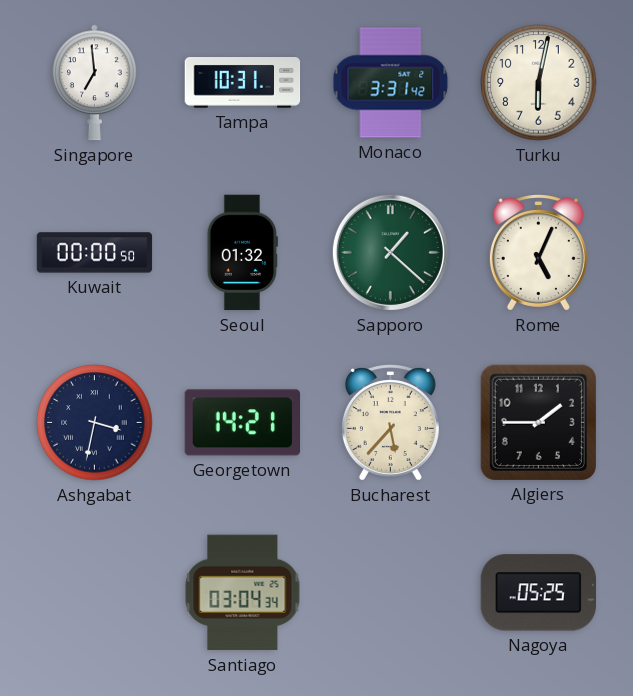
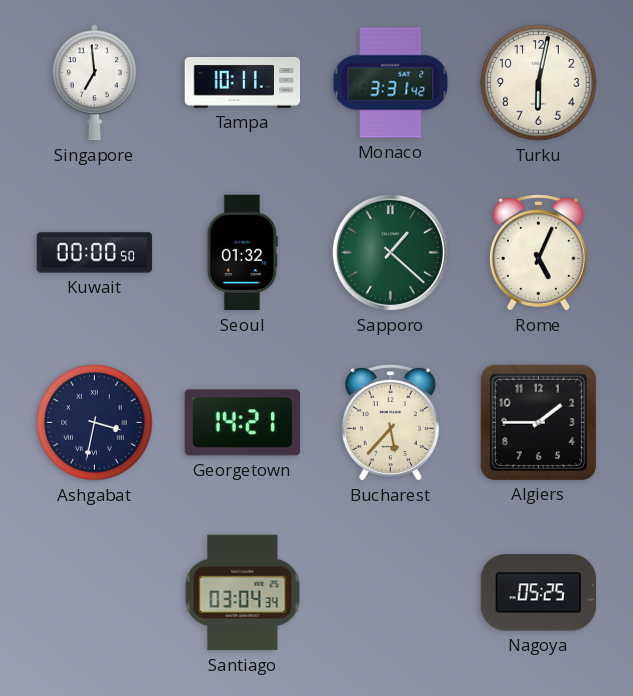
Tampa: 10:31 -> 10:11 (243, 83)
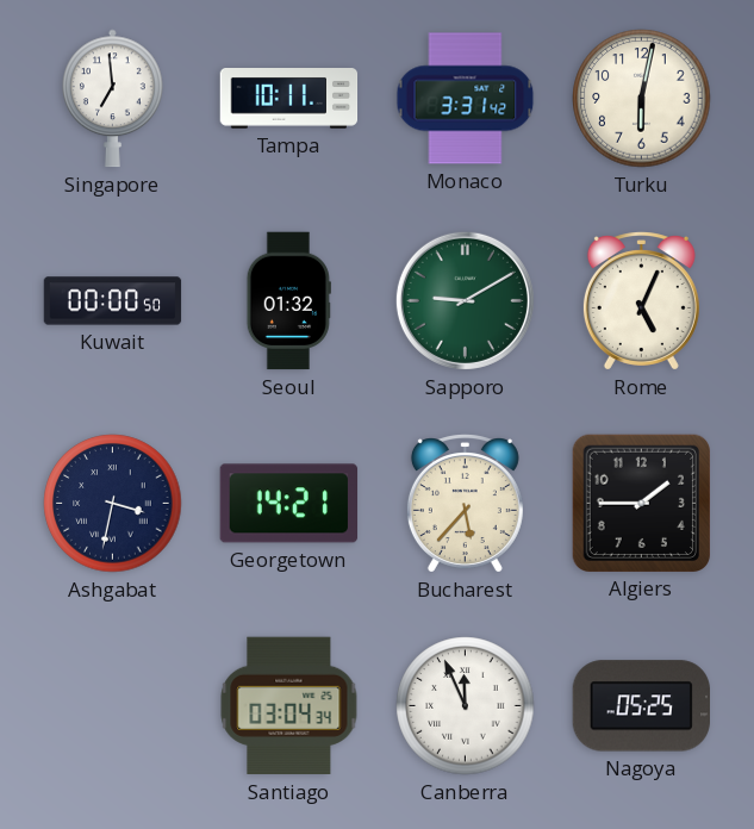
Sapporo: 1:22 -> 9:10 (465, 300)
Canberra: none -> 11:56 (466, 706)
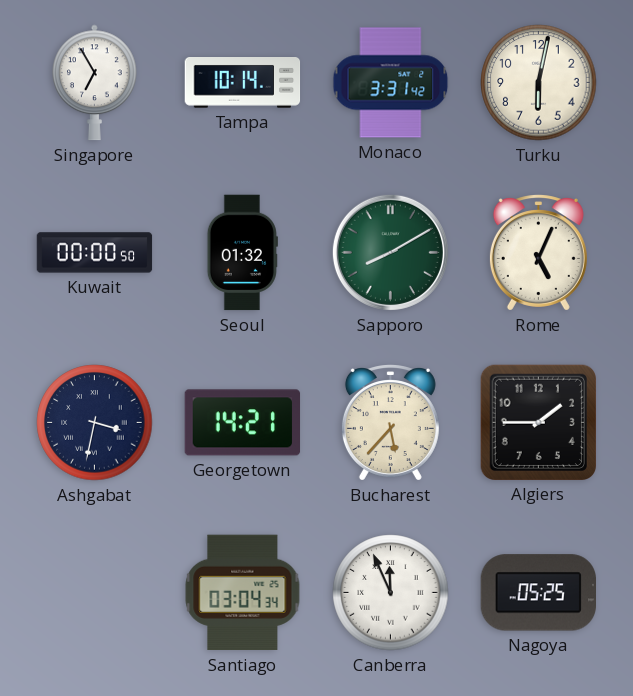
Singapore: 6:59 -> 6:55 (95, 83)
Tampa: 10:11 -> 10:14 (243, 83)
Sapporo: 9:10 -> 8:10 (390, 252)
